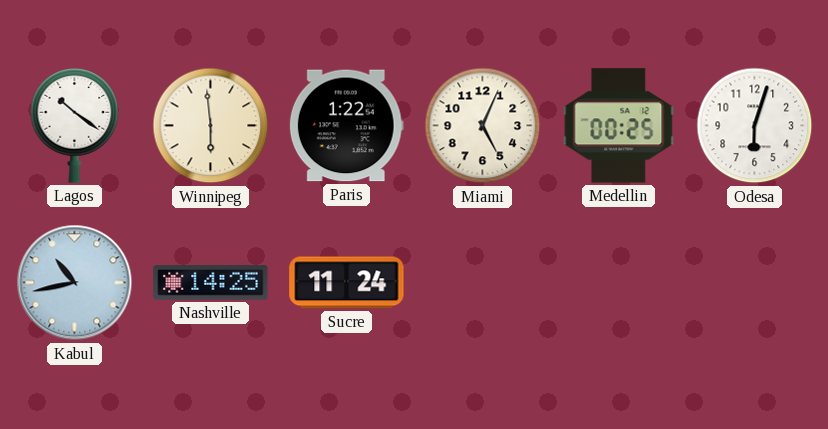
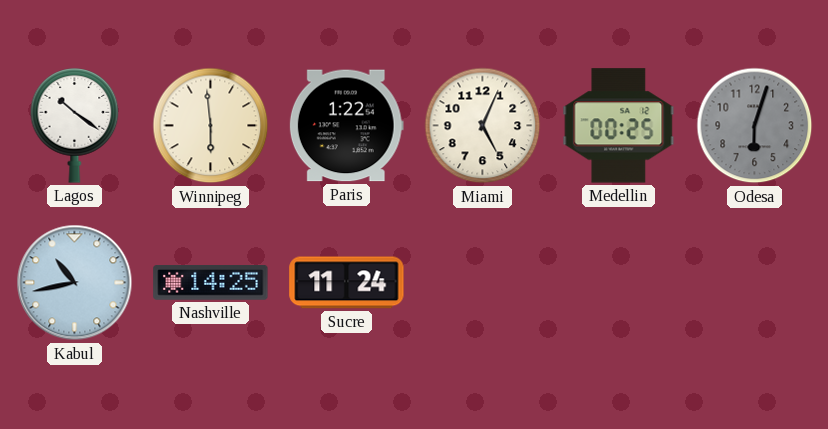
Odesa dial: white -> grey (755, 126)
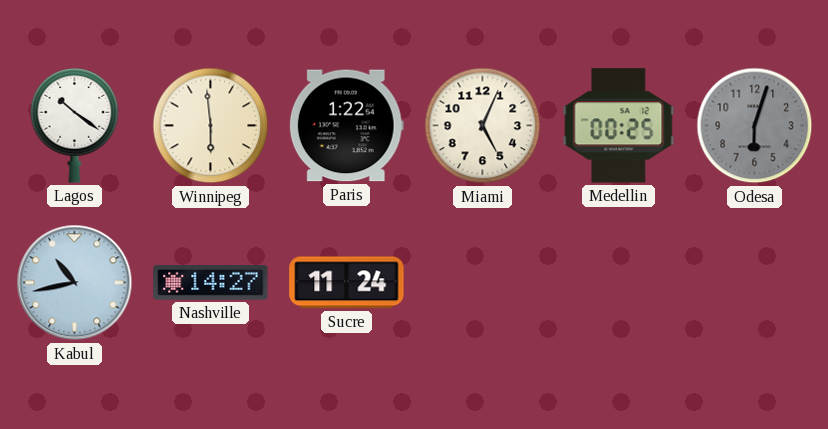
Nashville: 14:25 -> 14:27 (211, 283)
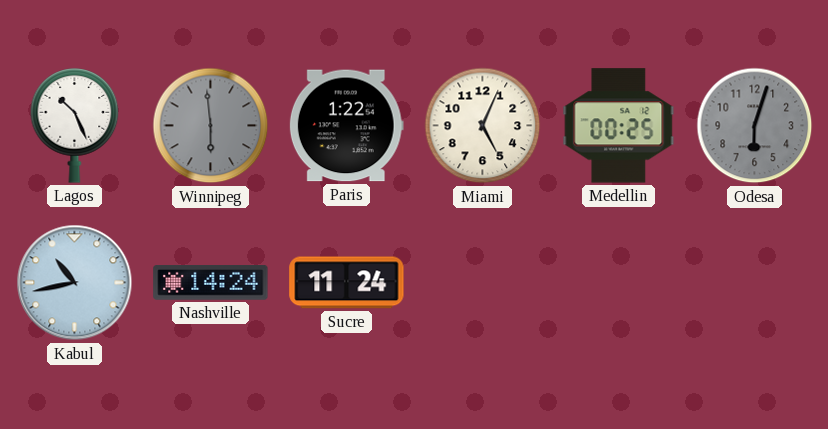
Lagos: 10:21 -> 10:26 (75, 126)
Winnipeg dial: cream -> grey (211, 126)
Nashville: 14:27 -> 14:24 (211, 283)
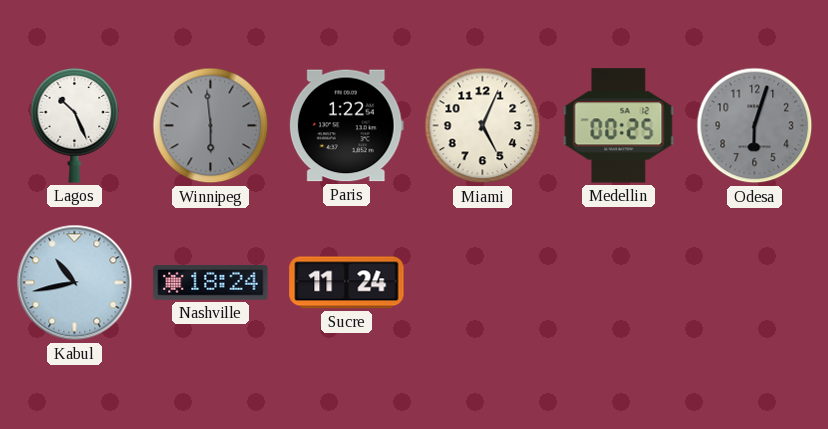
Nashville: 14:24 -> 18:24 (211, 283)
